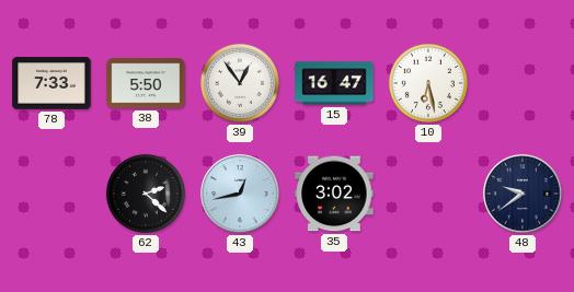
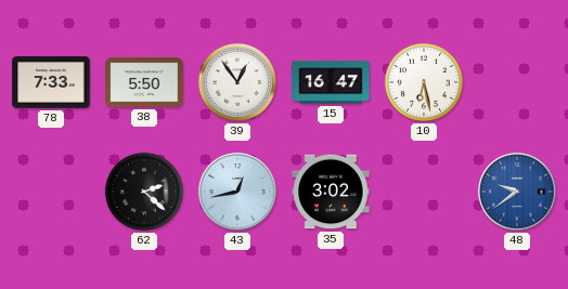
48 dial: navy -> blue (517, 192)
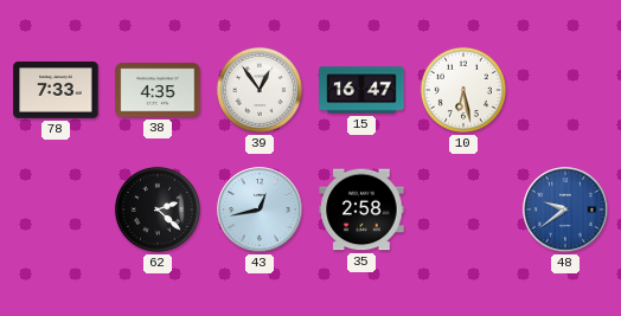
38: 5:50 -> 4:35 (158, 90)
35: 3:02 -> 2:58 (361, 209)
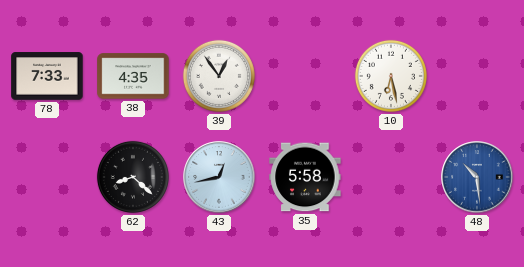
15: 16:47 -> none (361, 90)
62: 2:22 -> 8:22 (133, 177)
35: 2:58 -> 5:58 (305, 177)
48: 9:39 -> 10:29 (477, 177)
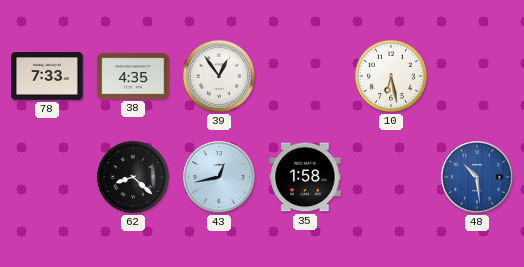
35: 5:58 -> 1:58 (305, 177)
